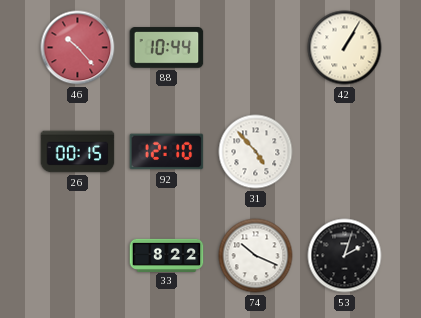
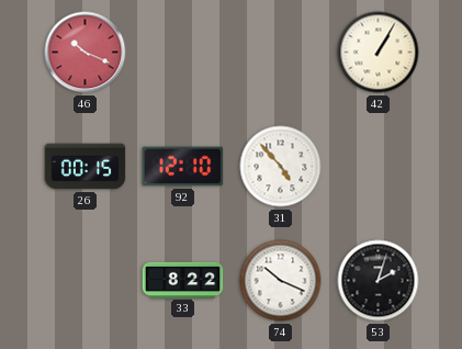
46: 10:23 -> 10:19 (86, 53)
88: 10:44 -> none (167, 48)
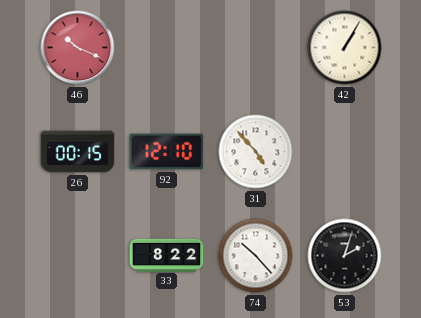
74: 10:19 -> 10:23 (256, 256)
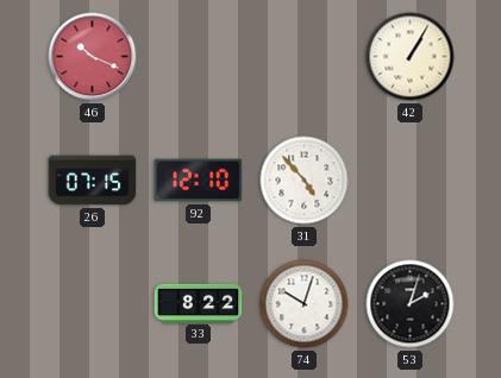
26: 00:15 -> 07:15 (93, 181)
74: 10:23 -> 10:03 (305, 304)
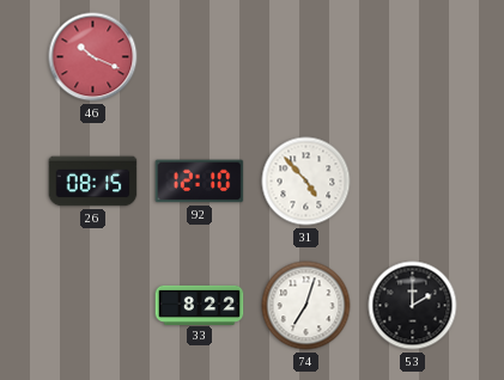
42: 1:05 -> none (411, 57)
26: 07:15 -> 08:15 (93, 182)
74: 10:03 -> 7:03 (306, 306)
53: 2:03 -> 2:00 (413, 306)
